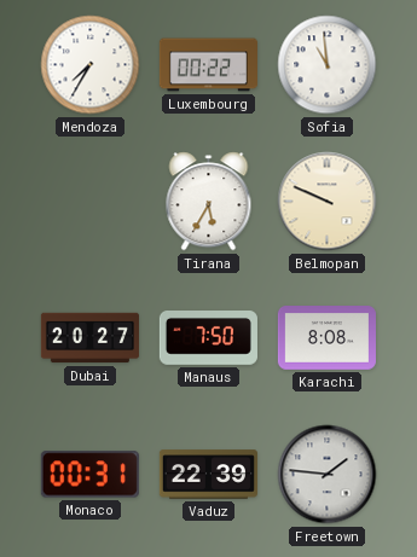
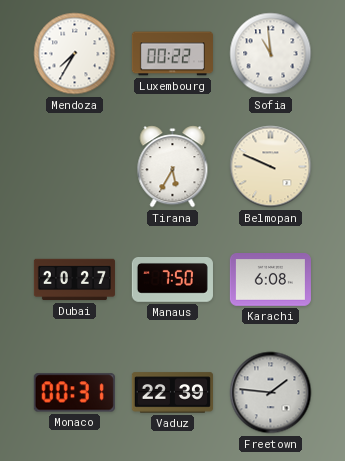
Karachi: 8:08 -> 6:08 (270, 280)
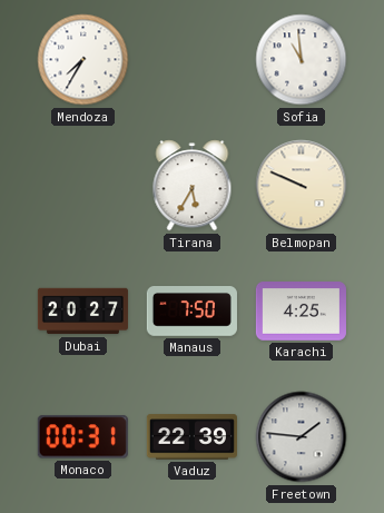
Luxembourg: 00:22 -> none (172, 54)
Karachi: 6:08 -> 4:25 (301, 312)
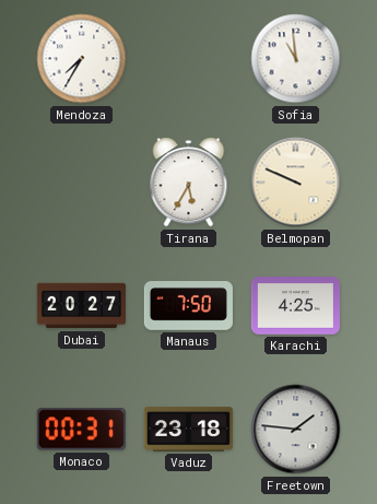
Vaduz: 22:39 -> 23:18 (188, 430)
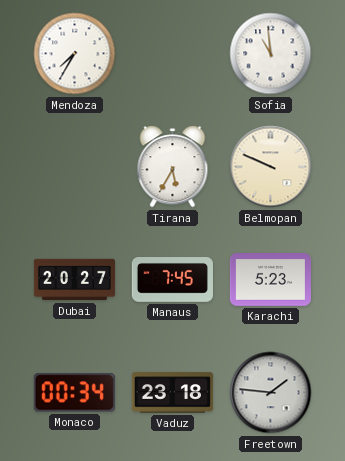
Manaus: 7:50 -> 7:45 (172, 280)
Karachi: 4:25 -> 5:23 (270, 280)
Monaco: 00:31 -> 00:34 (74, 393)
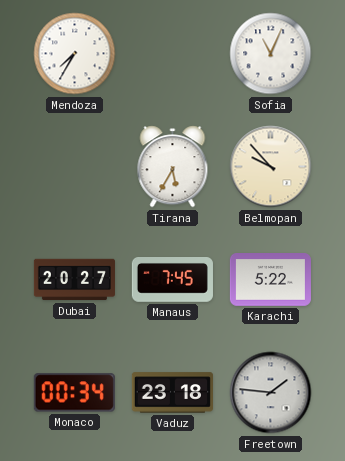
Sofia: 10:59 -> 11:04 (271, 54)
Belmopan: 9:49 -> 9:53 (271, 167)
Karachi: 5:23 -> 5:22 (270, 280)
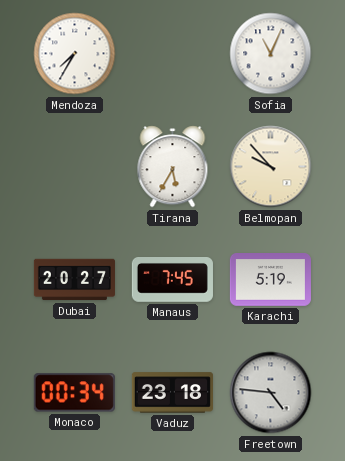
Karachi: 5:22 -> 5:19 (270, 280)
Freetown: 1:46 -> 4:46 (271, 393)
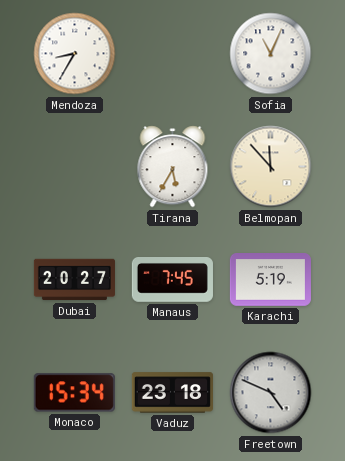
Mendoza: 7:35 -> 8:35 (75, 54)
Belmopan: 9:53 -> 11:53 (271, 167)
Monaco: 00:34 -> 15:34 (74, 393)
Freetown: 4:46 -> 4:49 (271, 393)
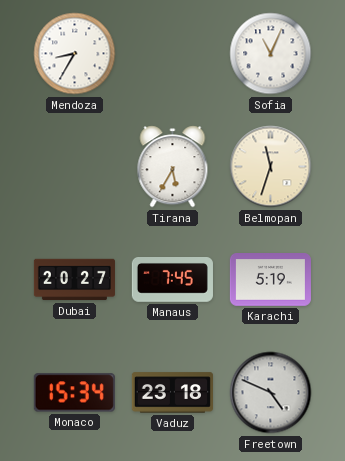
Belmopan: 11:53 -> 11:33 (271, 167)
